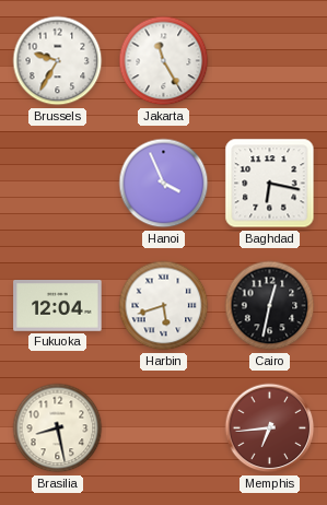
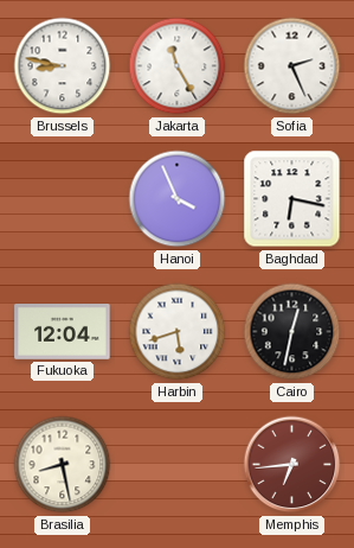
Brussels: 9:35 -> 8:47 (63, 66)
Sofia: none -> 2:26 (292, 66)
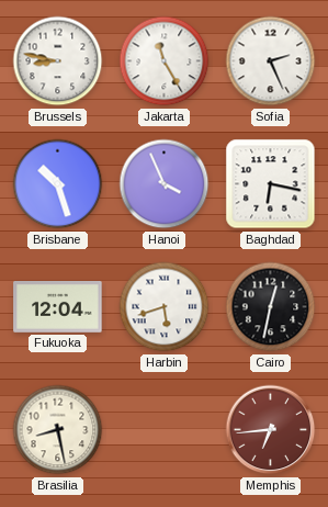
Brisbane: none -> 10:27 (58, 184)
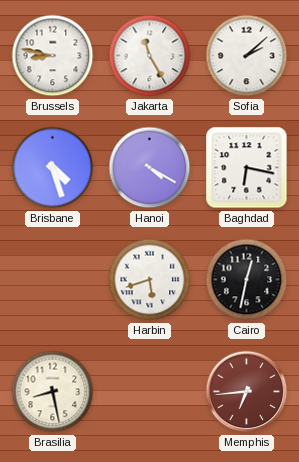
Sofia: 2:26 -> 2:08 (247, 56)
Brisbane: 10:27 -> 4:27 (53, 168)
Hanoi: 3:56 -> 4:20 (150, 168)
Fukuoka: 12:04 -> none (58, 307)
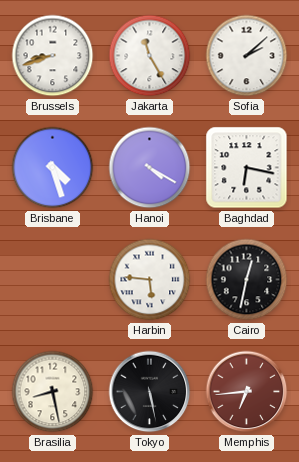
Brussels: 8:47 -> 8:42 (53, 56)
Harbin: 5:42 -> 5:46 (150, 280)
Tokyo: none -> 5:28 (150, 392)
